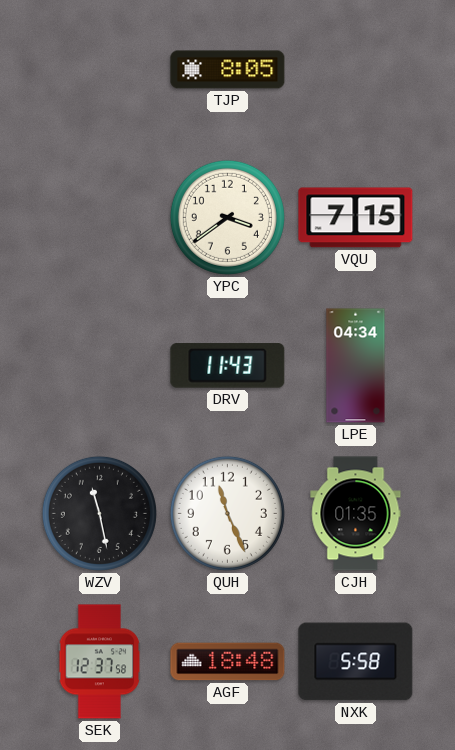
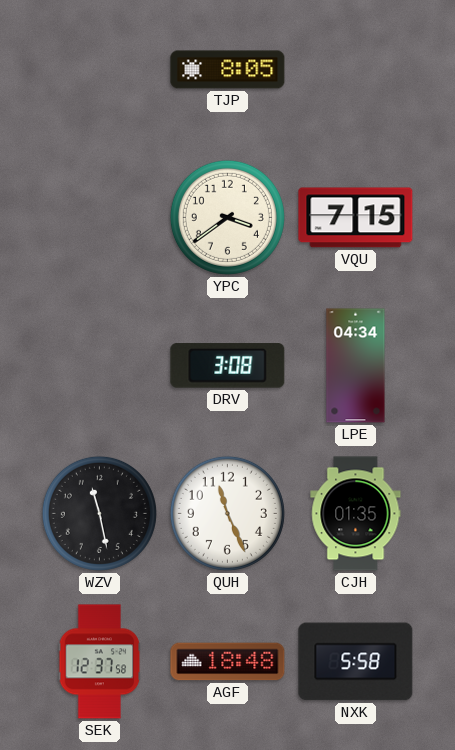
DRV: 11:43 -> 3:08 (228, 366)
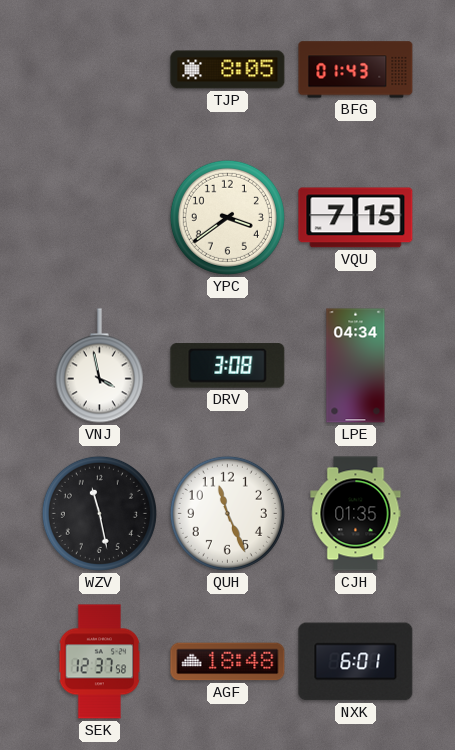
BFG: none -> 01:43 (356, 70)
VNJ: none -> 3:58 (99, 366)
NXK: 5:58 -> 6:01 (356, 662)
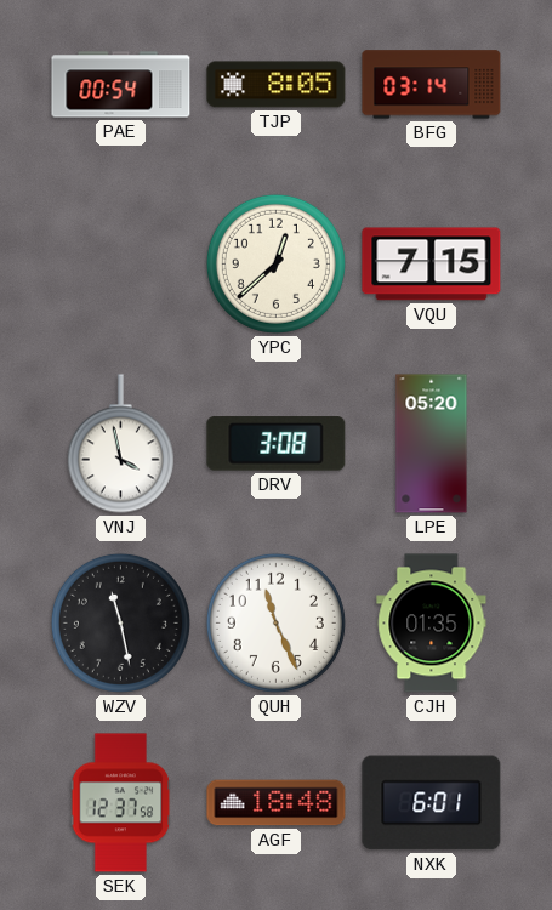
PAE: none -> 00:54 (121, 85)
BFG: 01:43 -> 03:14 (432, 85)
YPC: 3:39 -> 12:38 (275, 263)
LPE: 04:34 -> 05:20 (432, 444)
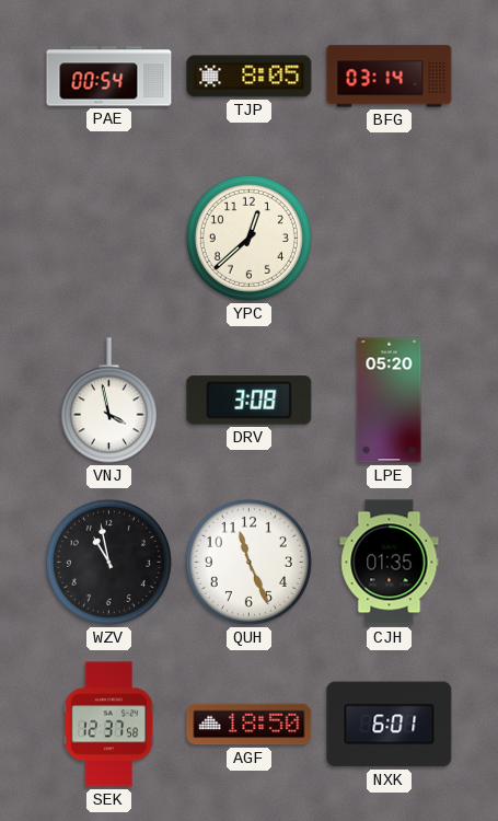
VQU: 7:15 -> none (432, 265)
WZV: 11:28 -> 10:58 (108, 562)
AGF: 18:48 -> 18:50 (250, 725)
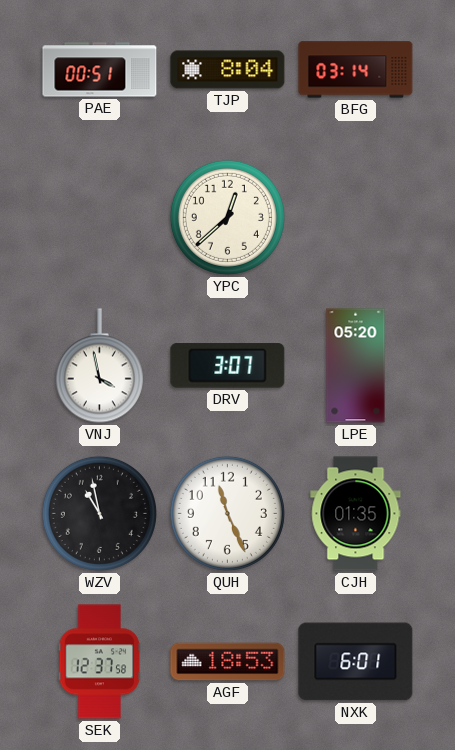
PAE: 00:54 -> 00:51 (100, 70)
TJP: 8:05 -> 8:04 (228, 70)
DRV: 3:08 -> 3:07 (228, 366)
AGF: 18:50 -> 18:53 (228, 662)
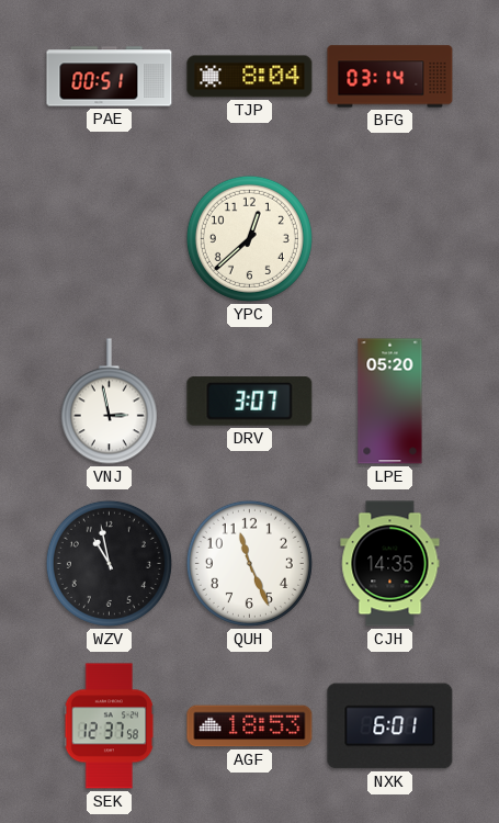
VNJ: 3:58 -> 2:58 (109, 402)
CJH: 01:35 -> 14:35 (390, 564)
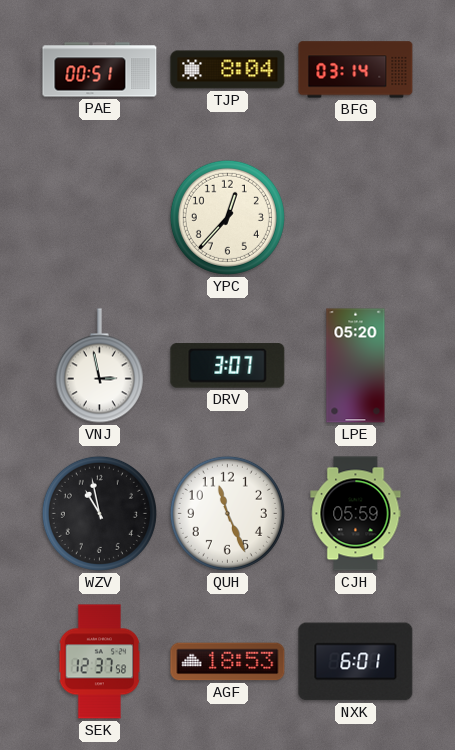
YPC: 12:38 -> 12:37 (227, 217)
CJH: 14:35 -> 05:59 (356, 514)
